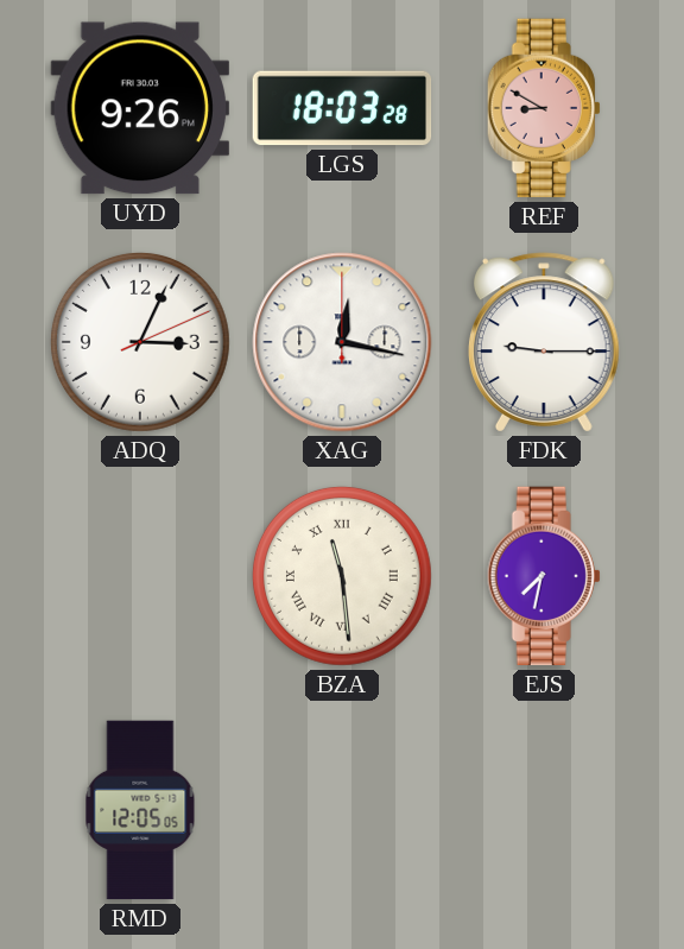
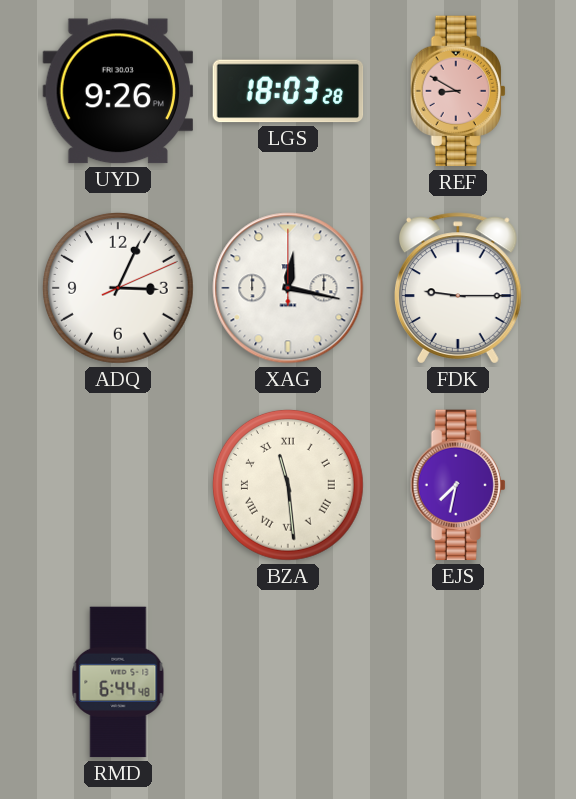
RMD: 12:05 -> 6:44 (118, 682)
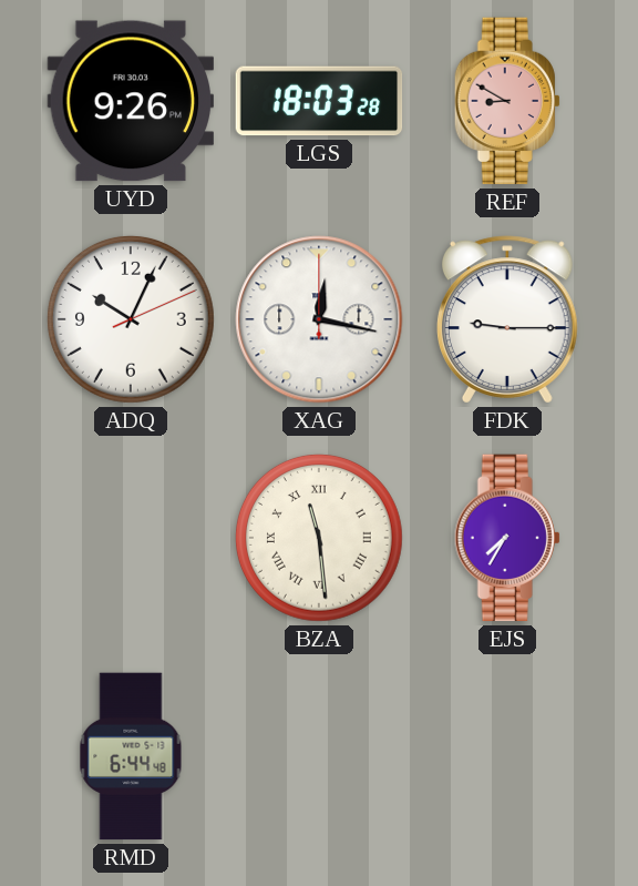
ADQ: 3:04 -> 10:04 (131, 319)
EJS: 7:32 -> 7:35 (507, 538)
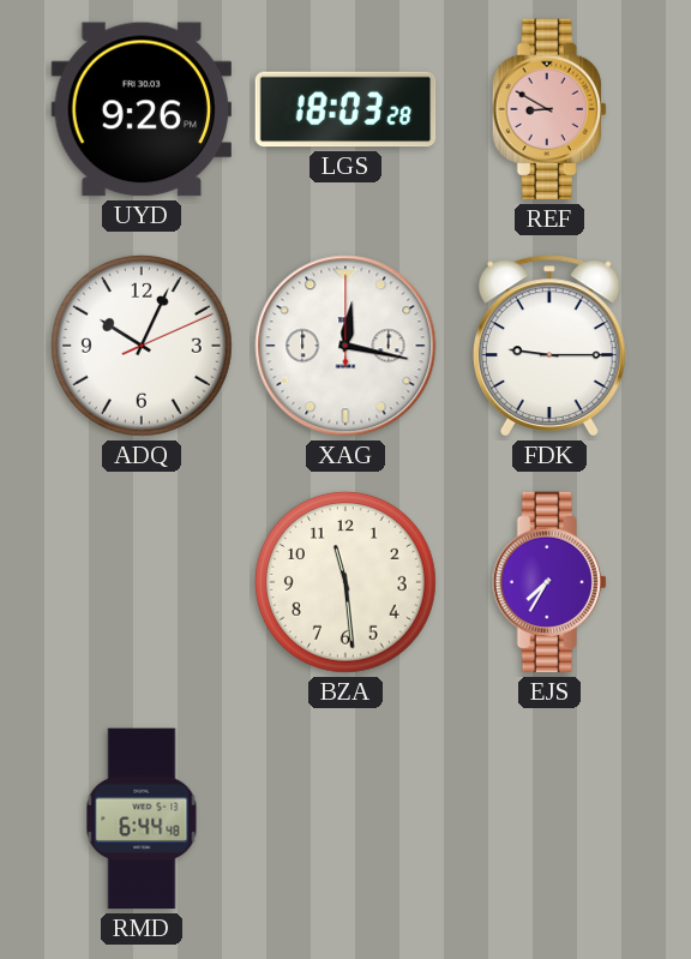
BZA numerals: Roman -> Arabic (345, 582)
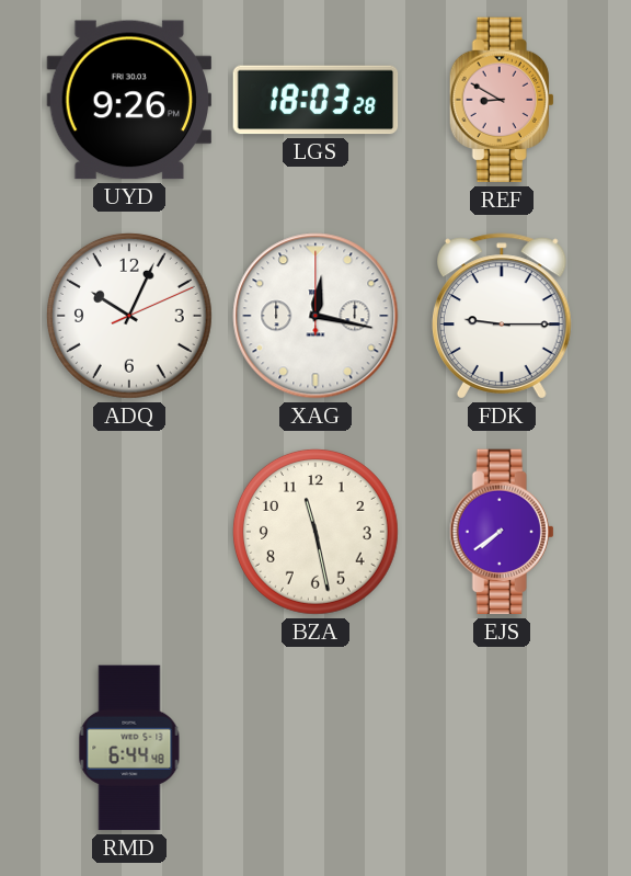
BZA: 11:29 -> 11:28 (315, 532)
EJS: 7:35 -> 7:39 (502, 532)
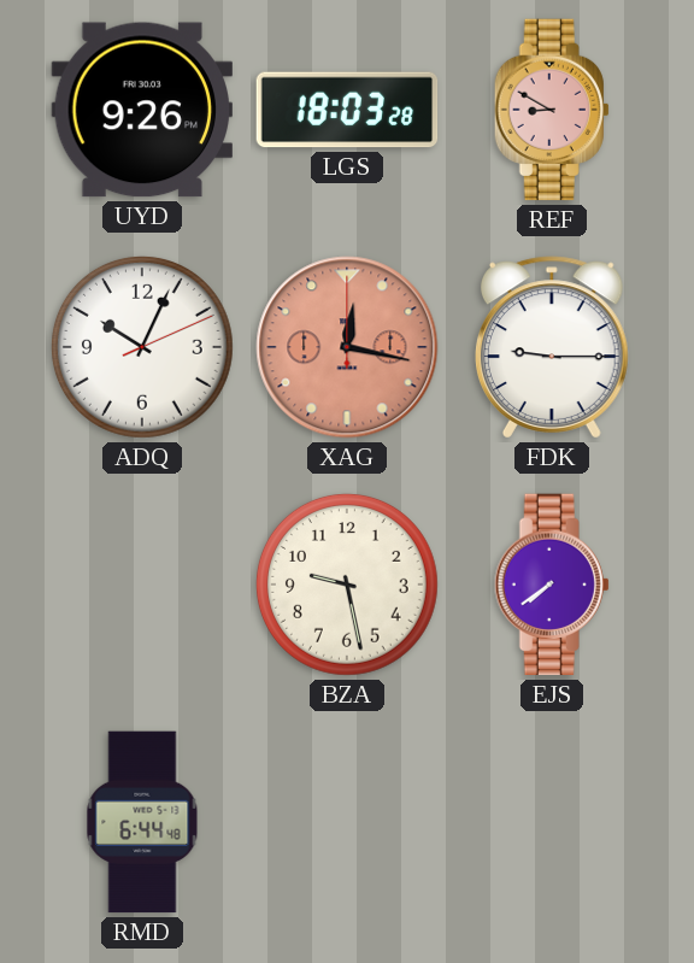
XAG dial: white -> salmon (347, 347)
BZA: 11:28 -> 9:28 (347, 585)
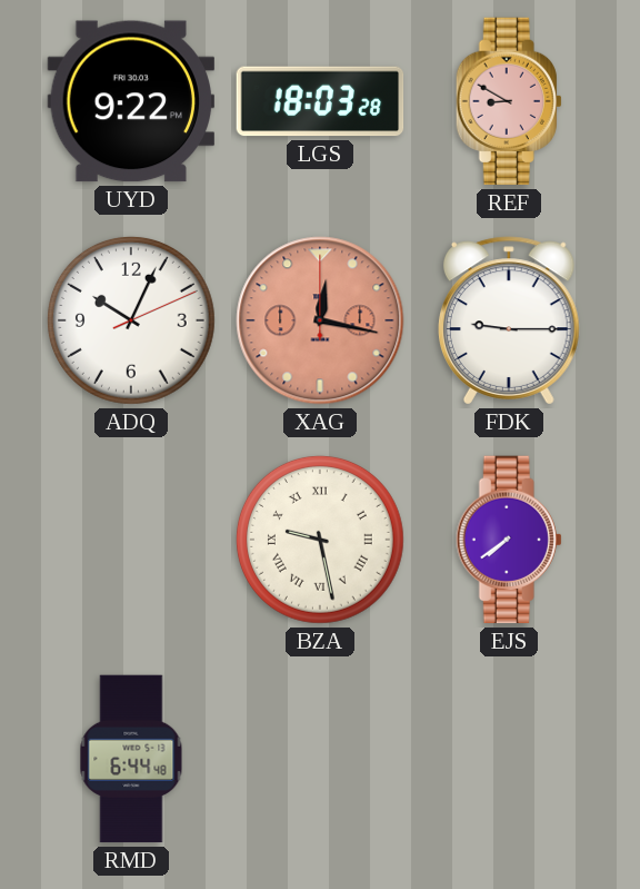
UYD: 9:26 -> 9:22 (130, 101)
BZA numerals: Arabic -> Roman (320, 540)
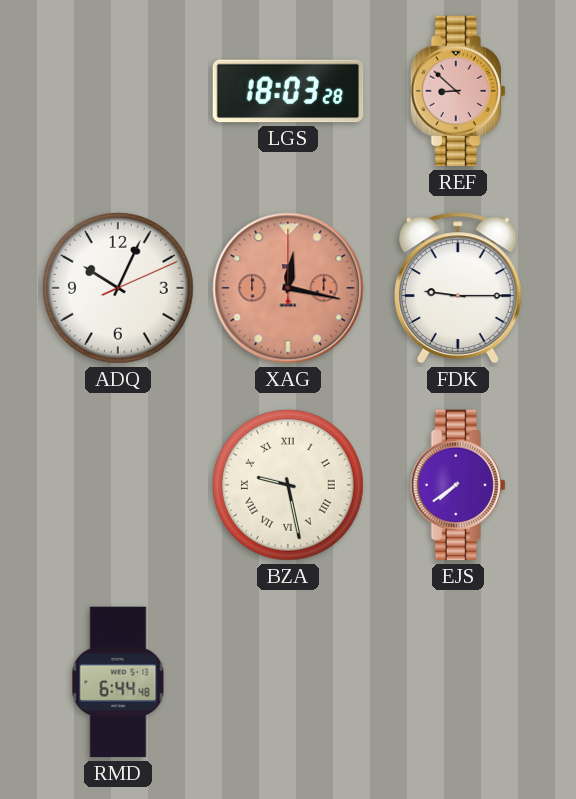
UYD: 9:22 -> none (130, 101)
REF: 8:50 -> 8:52 (458, 91)
